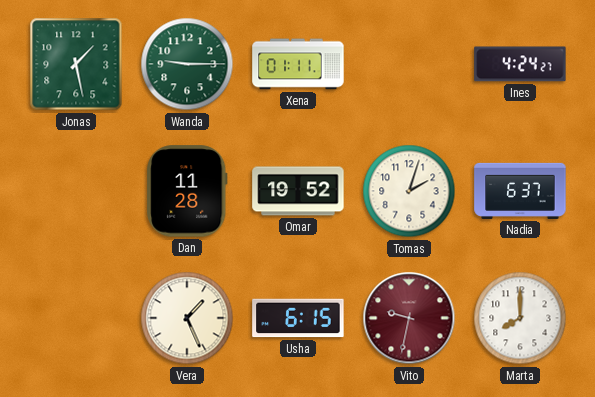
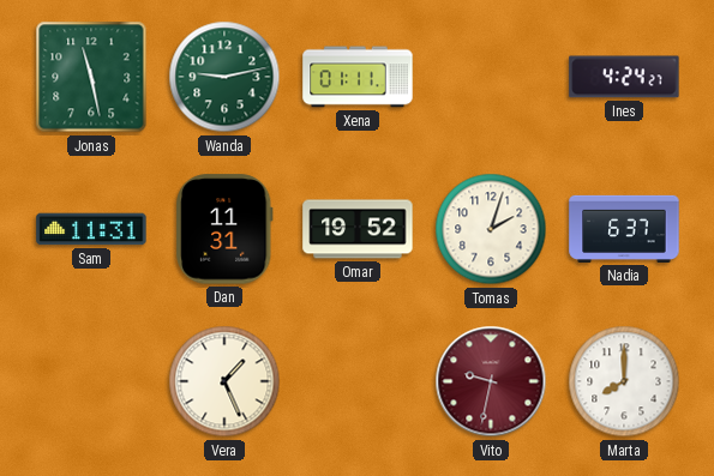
Jonas: 1:28 -> 11:28 (91, 77)
Wanda: 9:15 -> 9:13 (224, 77)
Sam: none -> 11:31 (91, 229)
Dan: 11:28 -> 11:31 (224, 229)
Usha: 6:15 -> none (298, 318)
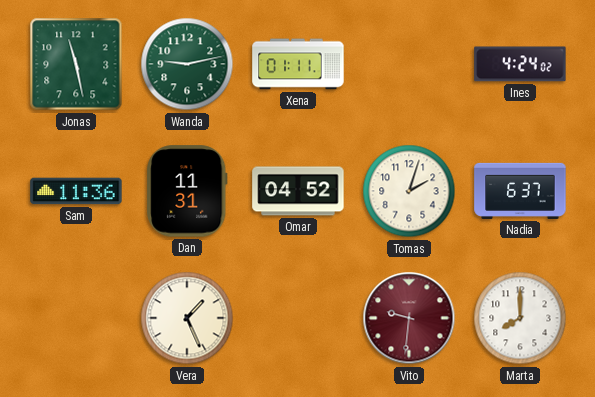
Ines: 4:24:27 -> 4:24:02 (520, 64)
Sam: 11:31 -> 11:36 (76, 191)
Omar: 19:52 -> 04:52 (298, 191)
Vito: 9:32 -> 9:31 (409, 318)
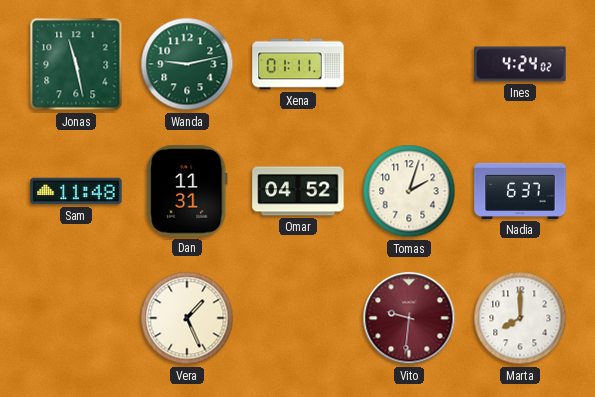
Sam: 11:36 -> 11:48 (76, 191)
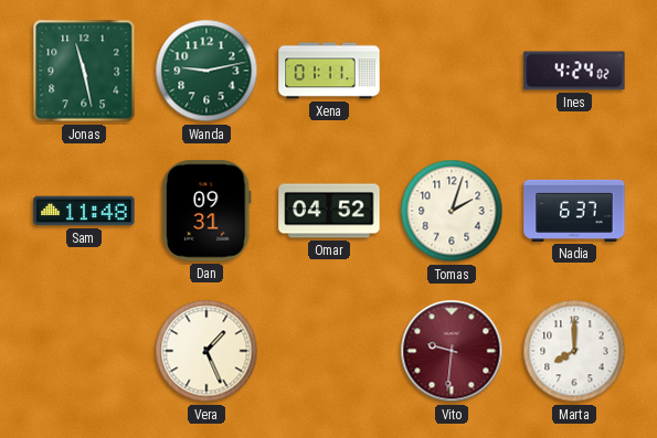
Dan: 11:31 -> 09:31 (206, 211)
